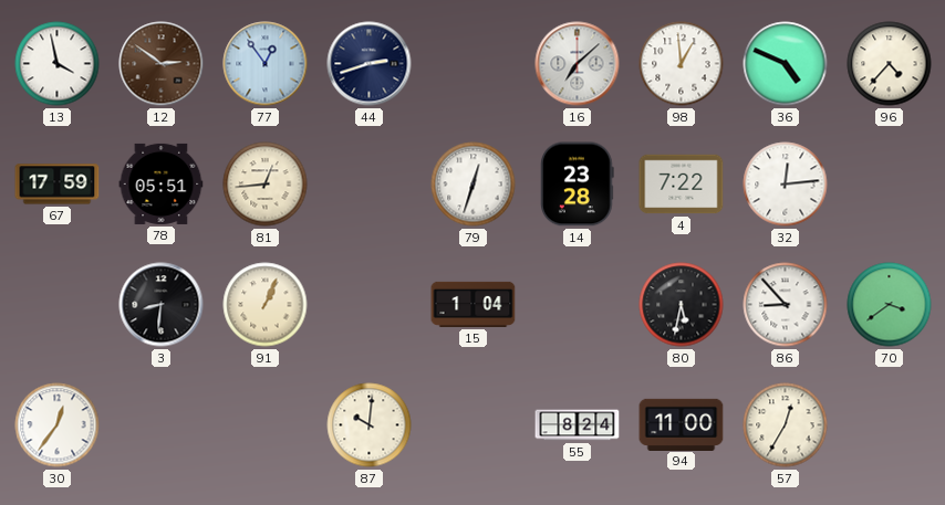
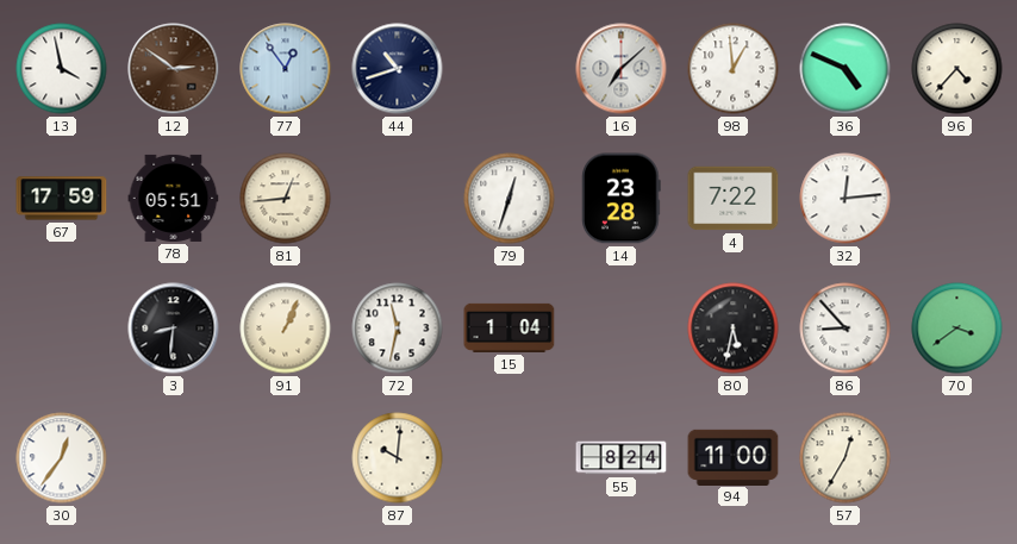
44: 2:42 -> 10:42 (398, 69)
72: none -> 11:32 (398, 329)
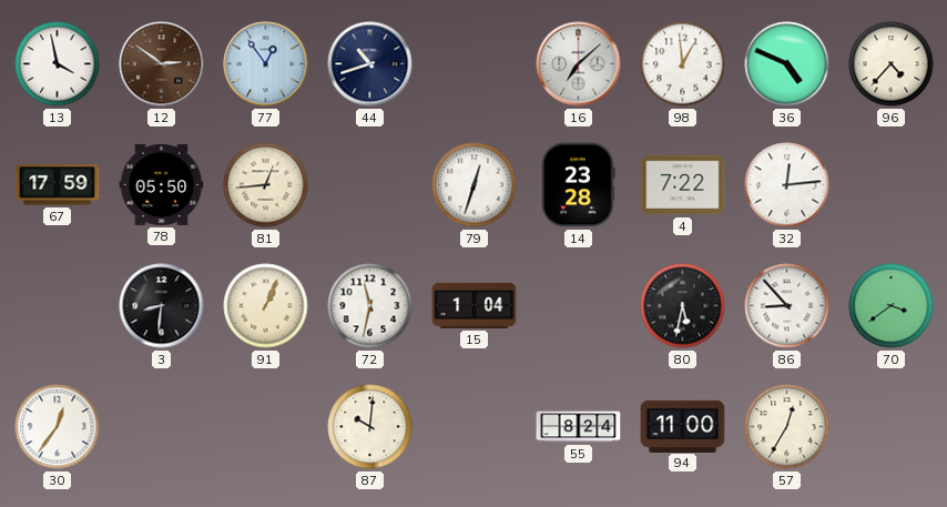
78: 05:51 -> 05:50 (162, 184)
